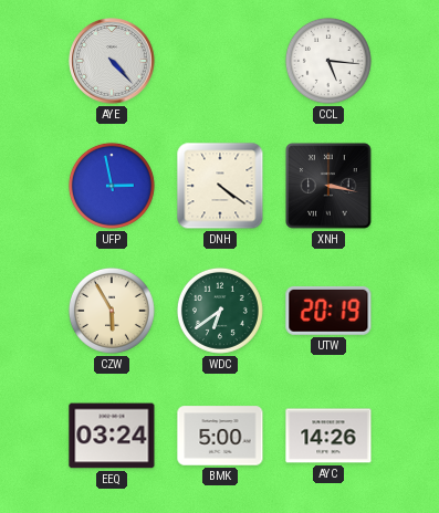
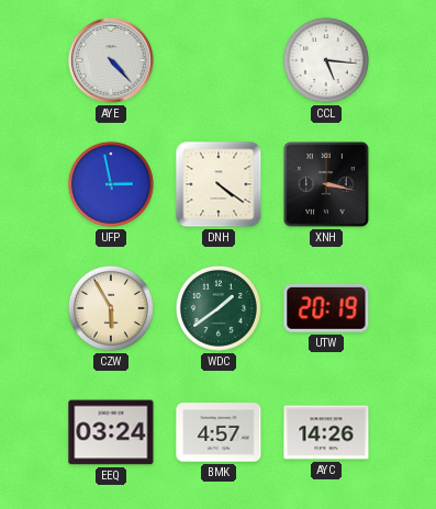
WDC: 6:39 -> 1:39 (219, 308)
BMK: 5:00 -> 4:57 (219, 432)
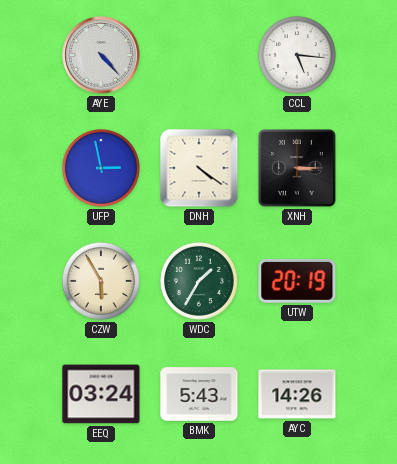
XNH: 3:17 -> 3:15 (297, 168)
WDC: 1:39 -> 1:35 (199, 281)
BMK: 4:57 -> 5:43 (199, 394)
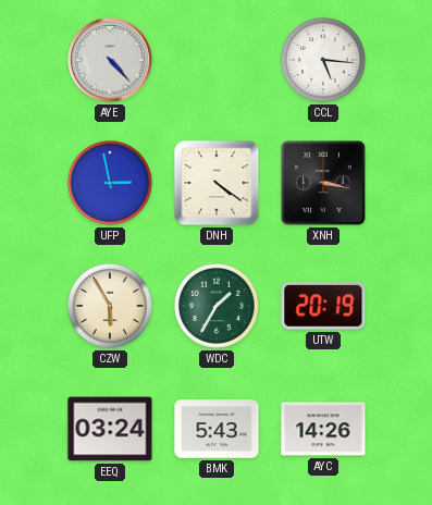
XNH: 3:15 -> 3:17 (323, 183)
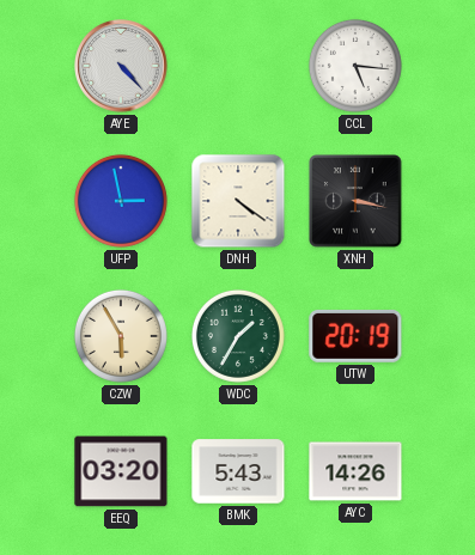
EEQ: 03:24 -> 03:20 (121, 471)
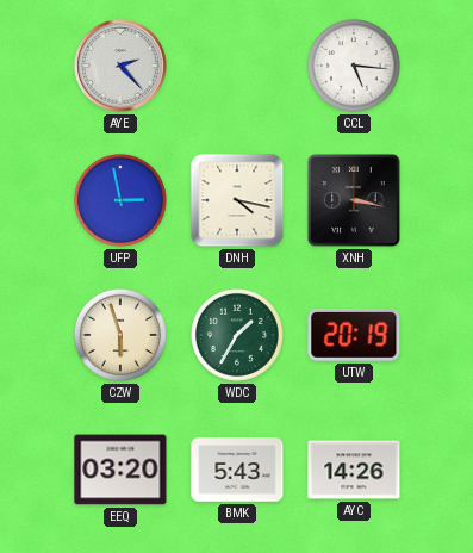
AYE: 4:23 -> 2:23 (120, 66)
DNH: 4:21 -> 4:17 (237, 200)
CZW: 5:55 -> 5:57 (120, 335)
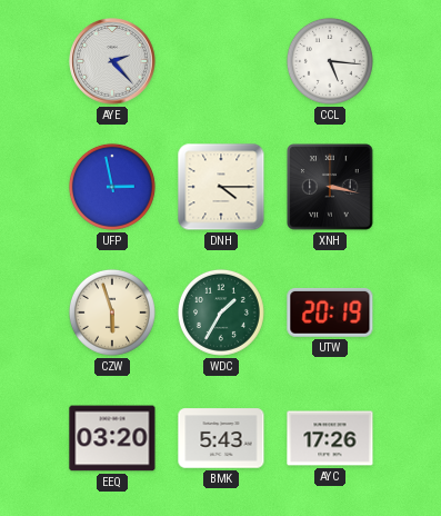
DNH: 4:17 -> 4:15 (221, 187)
AYC: 14:26 -> 17:26 (330, 438)
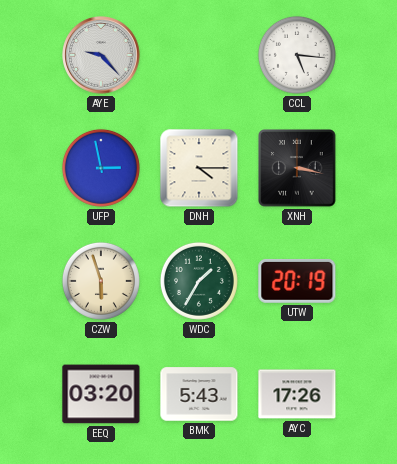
AYE: 2:23 -> 9:23 (101, 55)
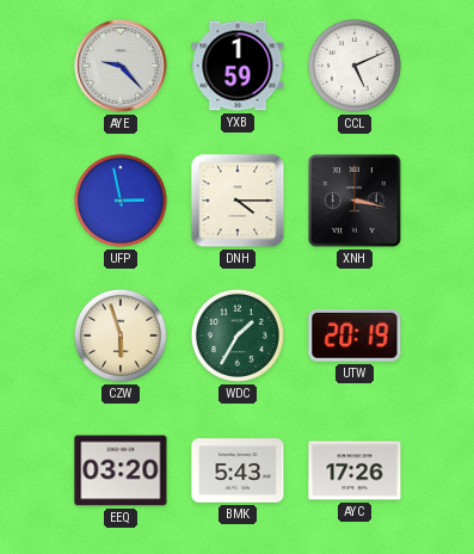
YXB: none -> 1:59 (238, 66)
CCL: 5:16 -> 5:11 (355, 66)
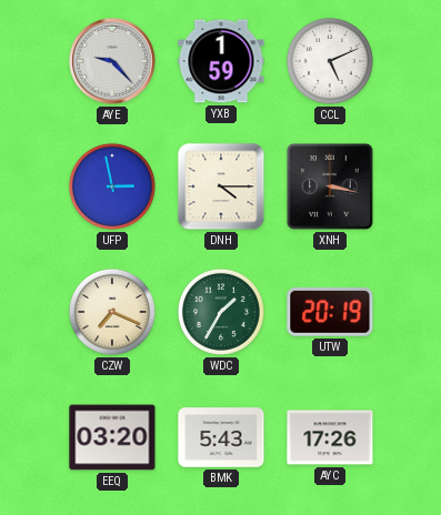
CZW: 5:57 -> 7:19 (112, 312)
